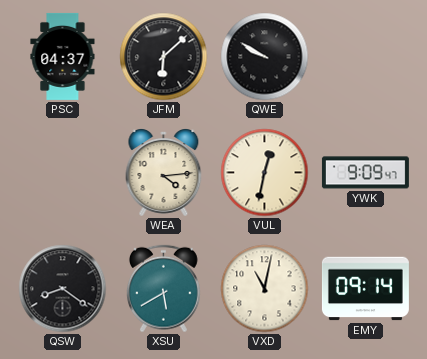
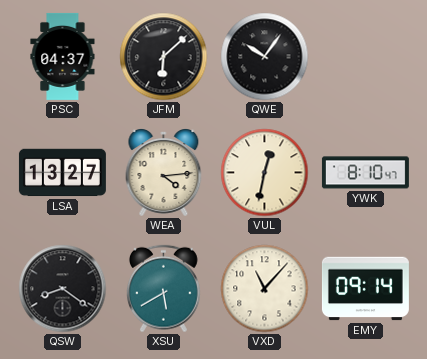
QWE: 9:50 -> 10:06 (265, 57)
LSA: none -> 13:27 (62, 173)
YWK: 9:09 -> 8:10 (365, 173)
VXD: 11:02 -> 11:07 (265, 289)
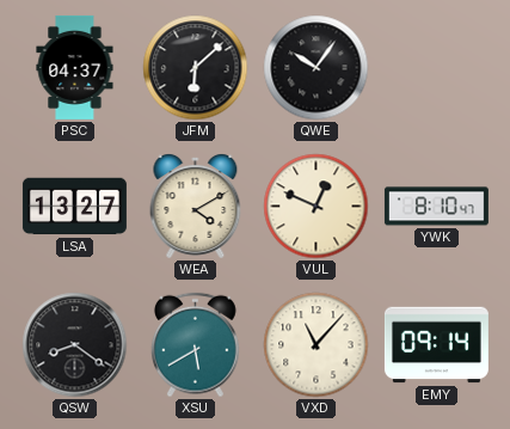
WEA: 4:14 -> 4:10 (196, 207)
VUL: 12:32 -> 12:49 (317, 207)
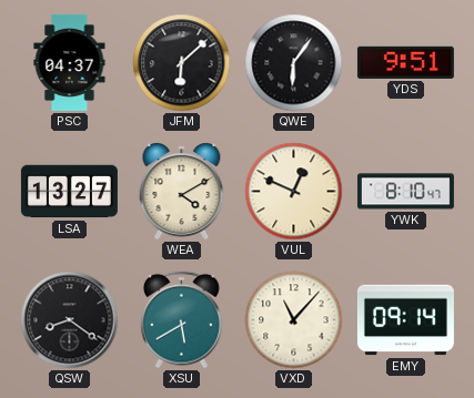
QWE: 10:06 -> 6:06 (294, 63)
YDS: none -> 9:51 (405, 62)
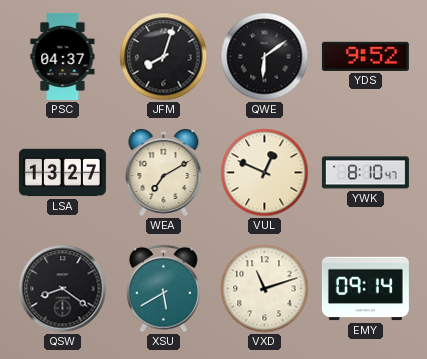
JFM: 6:08 -> 8:03 (164, 57)
QWE: 6:06 -> 6:09 (265, 57)
YDS: 9:51 -> 9:52 (365, 56)
WEA: 4:10 -> 7:10 (164, 173)
VXD: 11:07 -> 11:12 (265, 289)
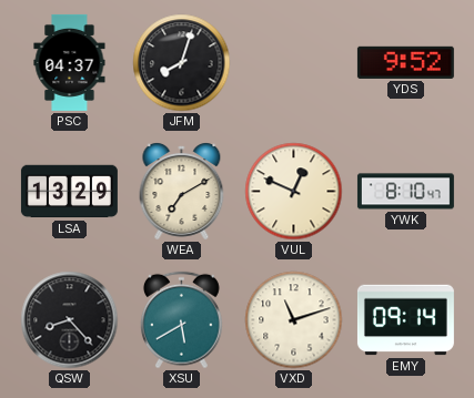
QWE: 6:09 -> none (265, 57)
LSA: 13:27 -> 13:29 (69, 192)
QSW: 8:21 -> 8:23 (70, 320)
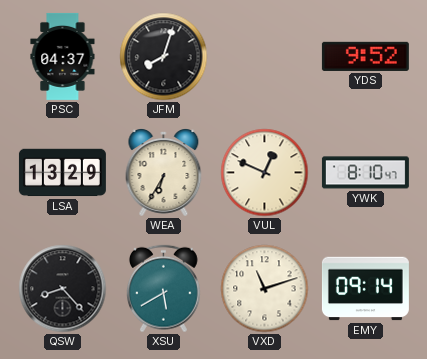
WEA: 7:10 -> 6:35 (164, 173)
